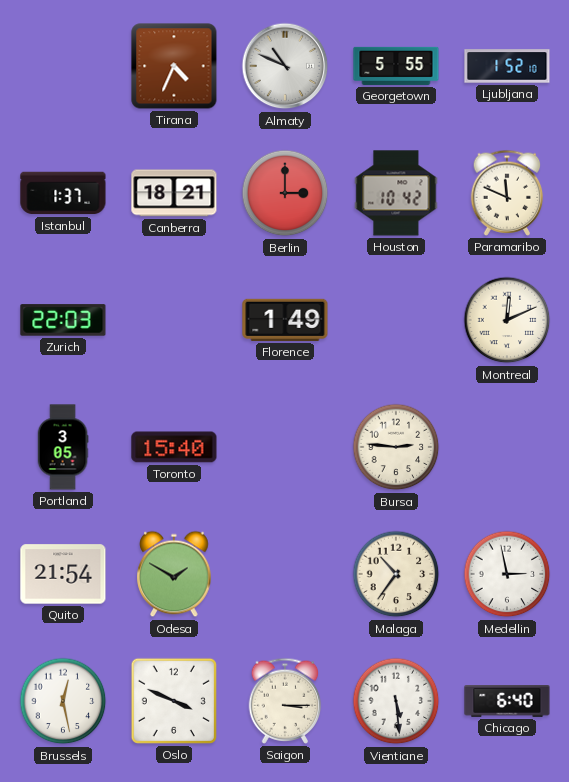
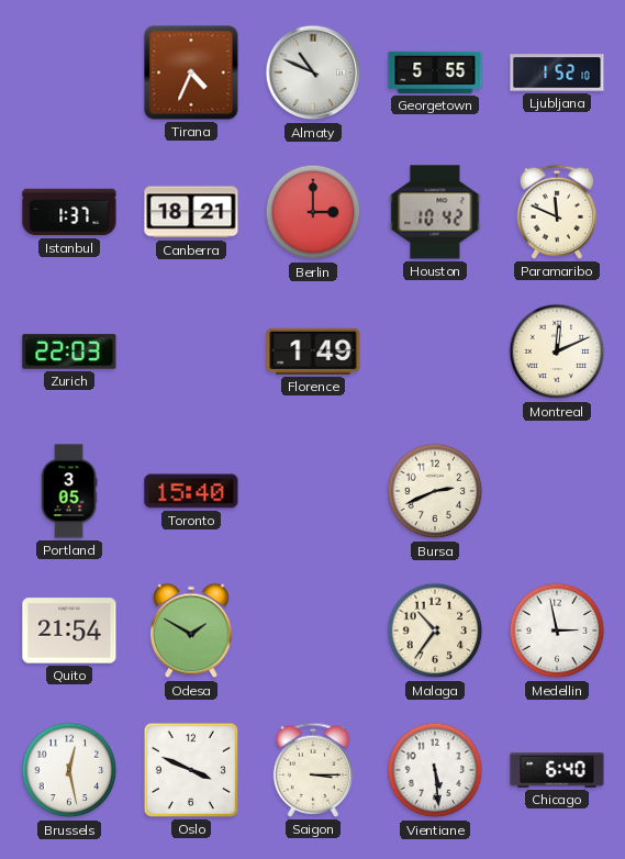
Bursa: 2:46 -> 2:41 (435, 491)
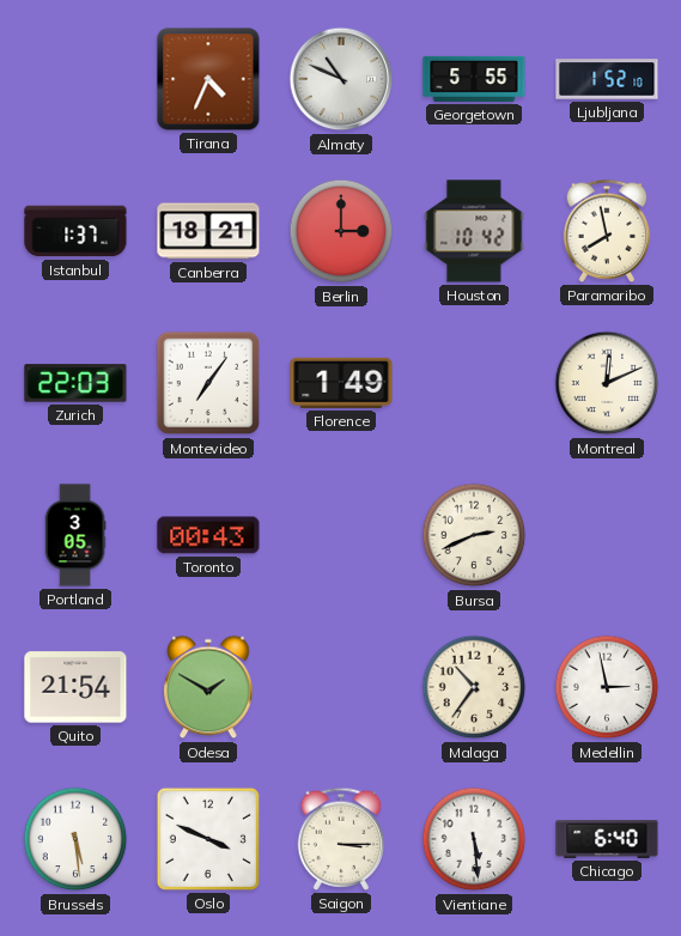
Paramaribo: 11:49 -> 7:58 (607, 231)
Montevideo: none -> 7:06 (208, 383)
Toronto: 15:40 -> 00:43 (208, 535)
Brussels: 12:28 -> 5:29 (75, 839)
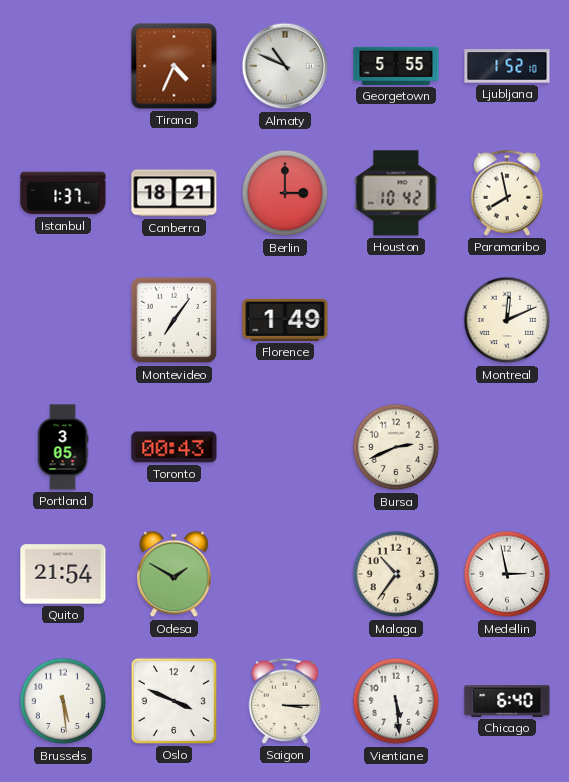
Zurich: 22:03 -> none (75, 383)
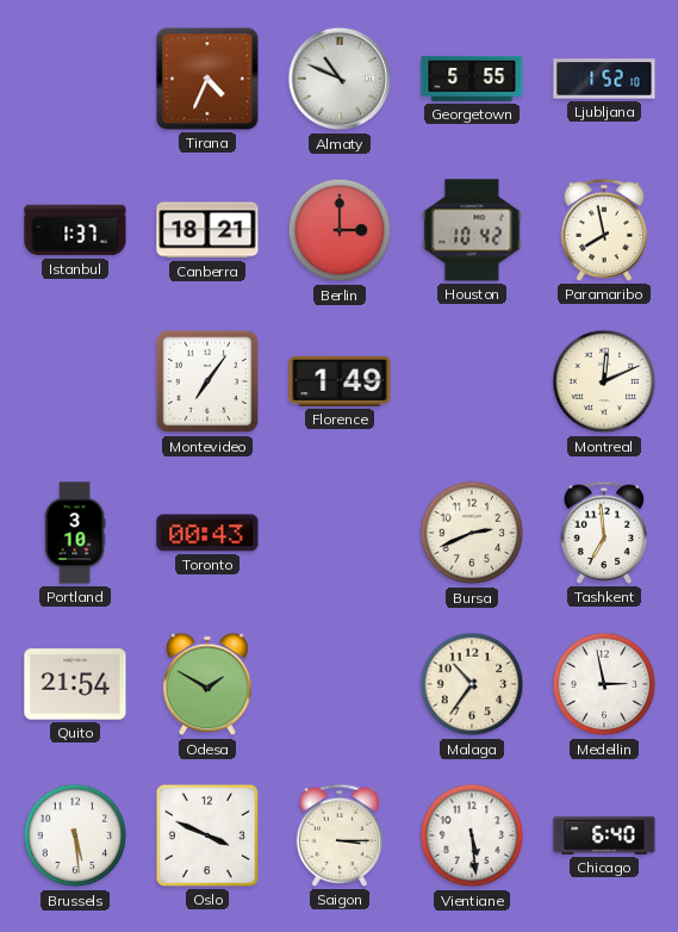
Portland: 3:05 -> 3:10 (75, 533)
Tashkent: none -> 6:59 (604, 533)
